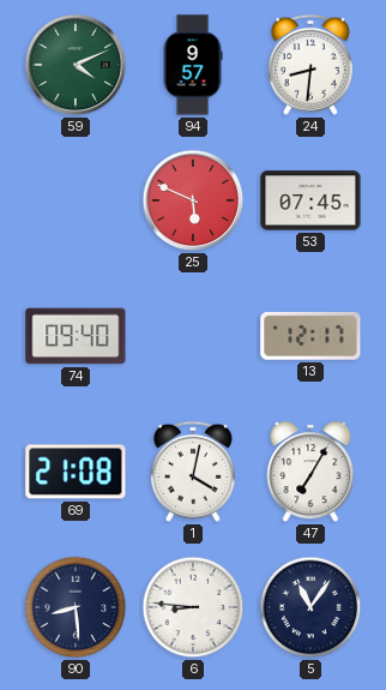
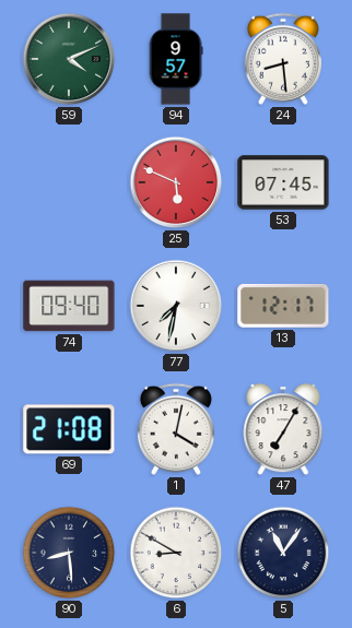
24: 8:31 -> 8:29 (283, 59)
77: none -> 7:32 (176, 306)
6: 8:46 -> 8:50 (176, 553)
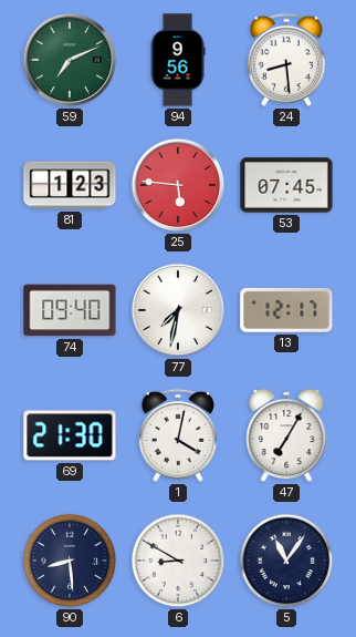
59: 4:11 -> 7:11 (70, 60)
94: 9:57 -> 9:56 (178, 60)
81: none -> 1:23 (70, 185)
25: 5:49 -> 5:46 (178, 185)
69: 21:08 -> 21:30 (70, 435)
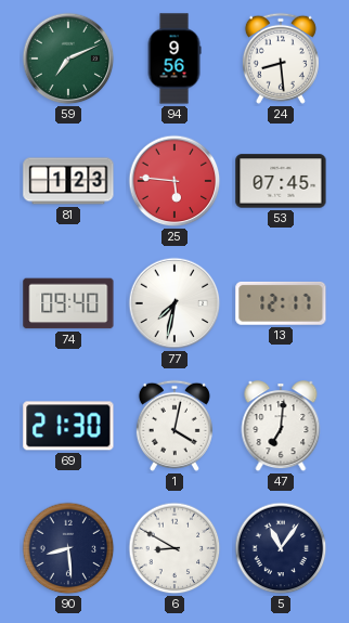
47: 7:05 -> 7:01 (281, 427)
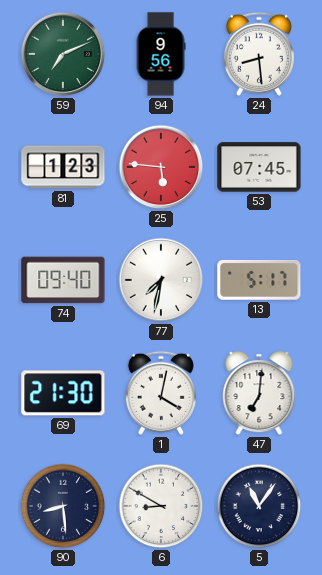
13: 12:17 -> 5:17 (259, 280)
